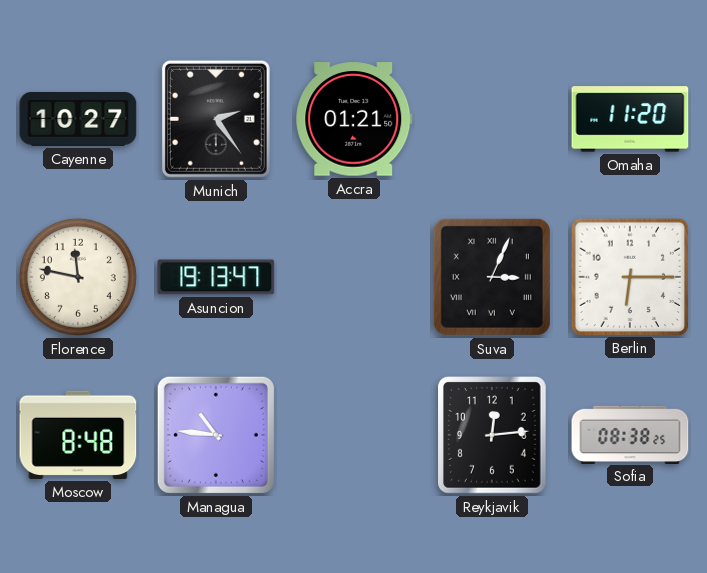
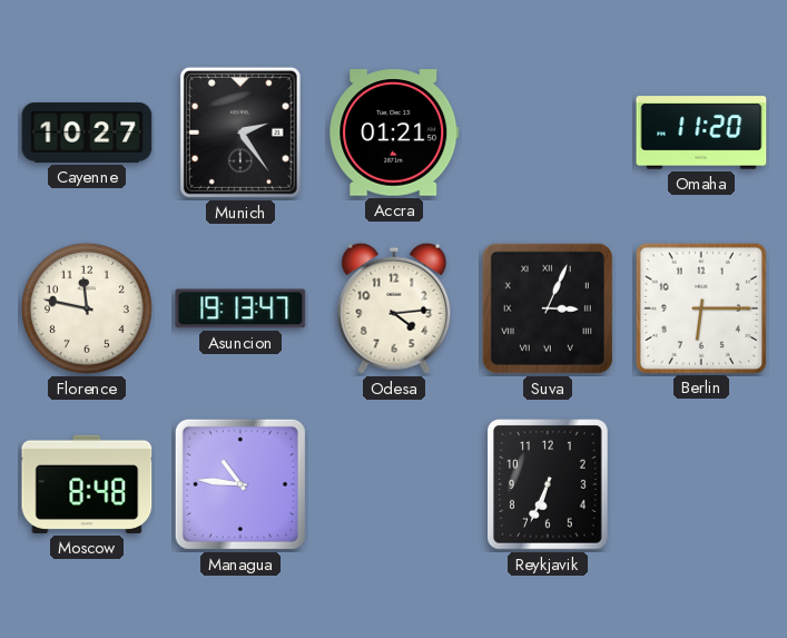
Odesa: none -> 4:14 (394, 308)
Reykjavik: 12:14 -> 6:34 (549, 484)
Sofia: 08:38 -> none (630, 434)
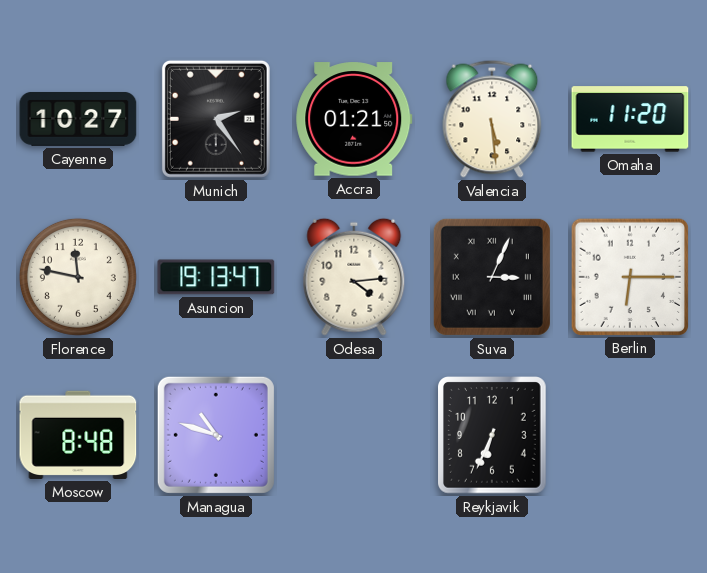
Valencia: none -> 5:29 (492, 119)
Managua: 10:46 -> 10:48 (216, 435)
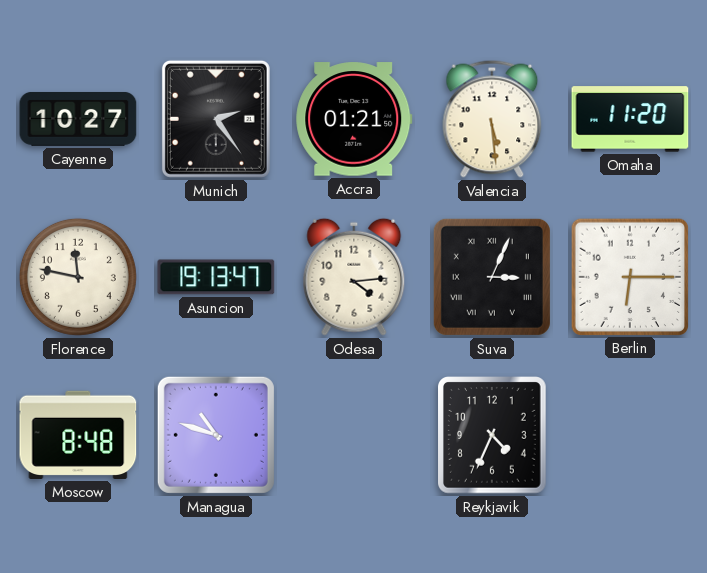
Reykjavik: 6:34 -> 4:34 (493, 435)
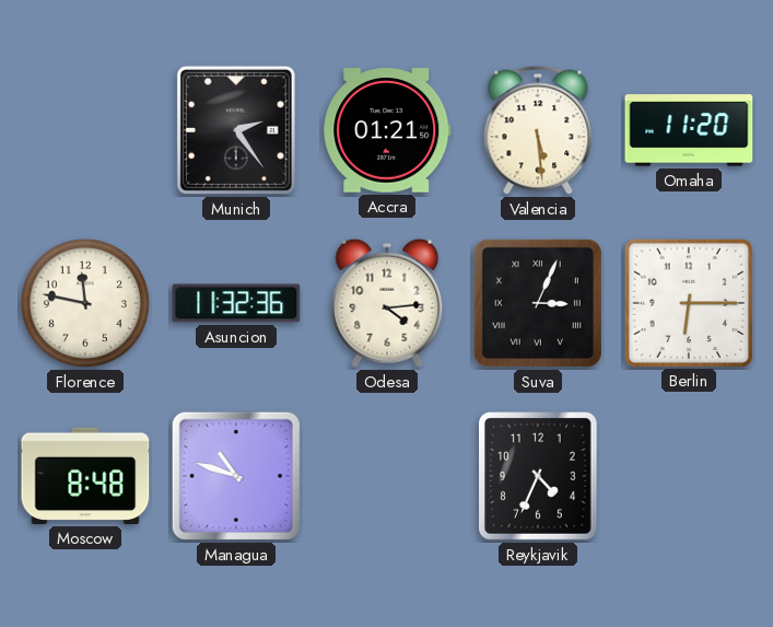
Cayenne: 10:27 -> none (78, 119)
Asuncion: 19:13 -> 11:32 (236, 303)
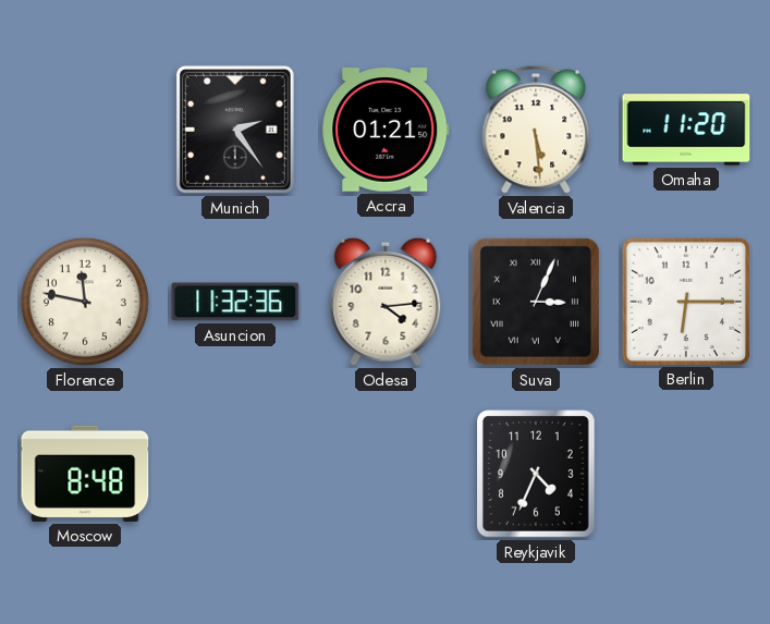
Managua: 10:48 -> none (236, 476)
